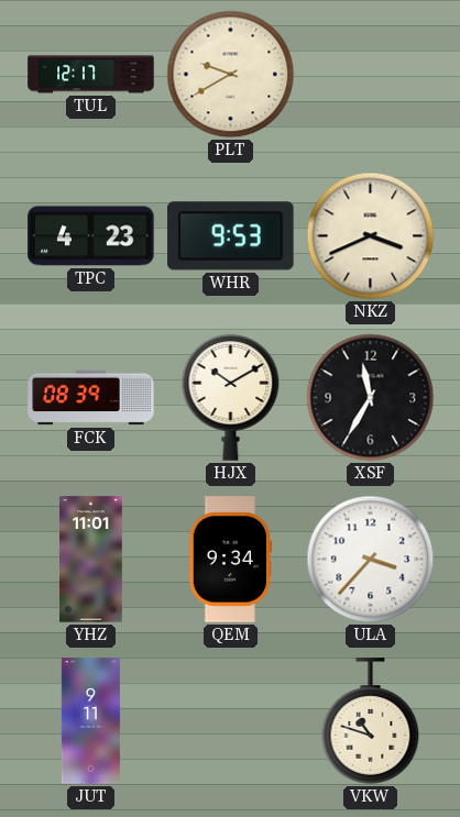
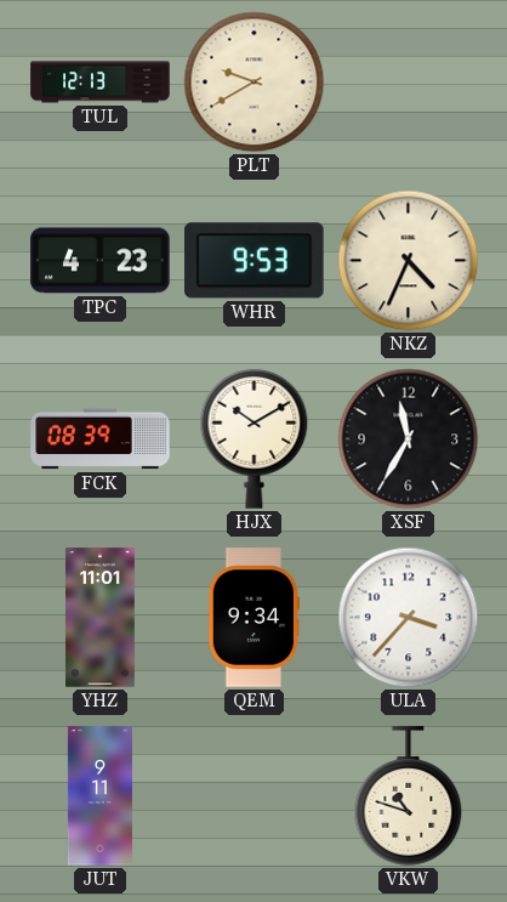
TUL: 12:17 -> 12:13 (101, 83)
NKZ: 3:41 -> 4:34 (409, 261)
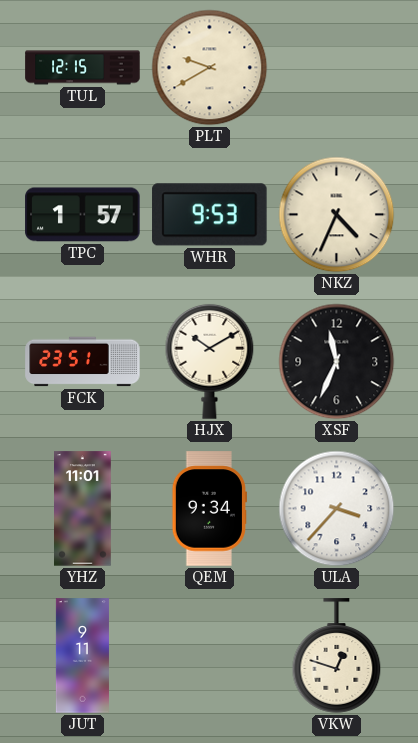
TUL: 12:13 -> 12:15 (83, 68)
TPC: 4:23 -> 1:57 (83, 215)
FCK: 08:39 -> 23:51 (83, 362)
XSF: 11:35 -> 11:34 (337, 362)
VKW: 10:48 -> 12:48 (337, 656)
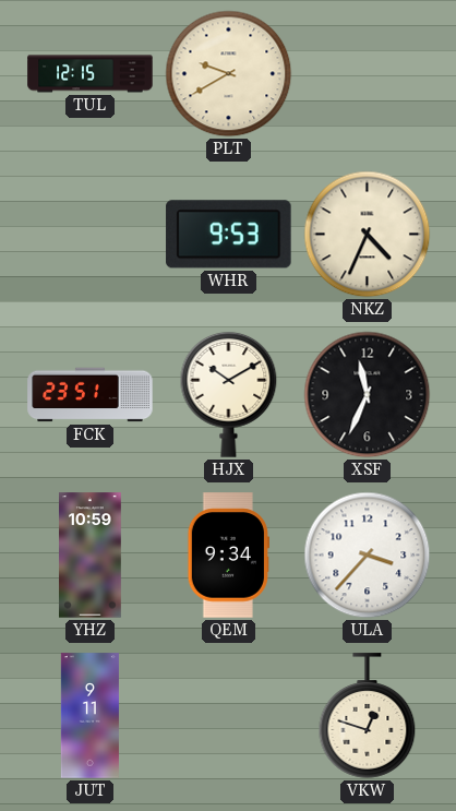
TPC: 1:57 -> none (83, 215)
YHZ: 11:01 -> 10:59 (91, 556)
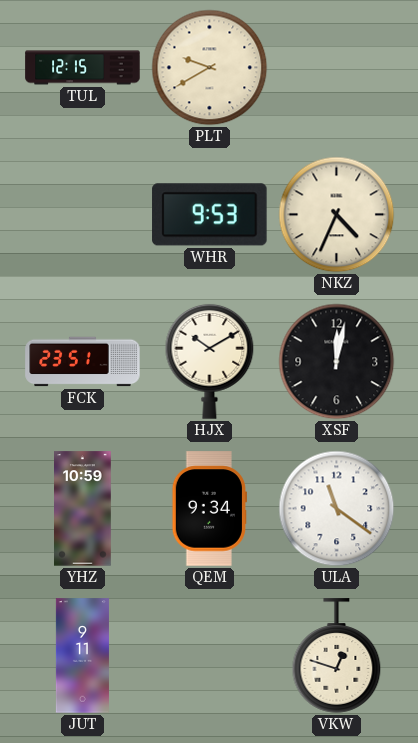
XSF: 11:34 -> 12:02 (337, 362)
ULA: 3:37 -> 11:21 (337, 509)
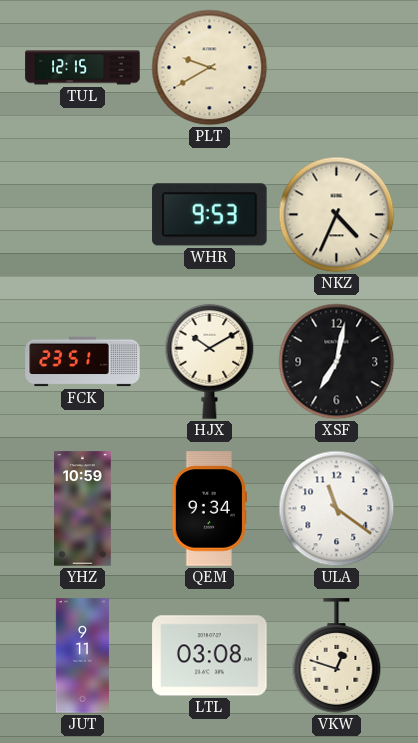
XSF: 12:02 -> 7:02 (337, 362)
LTL: none -> 03:08 (210, 656)
